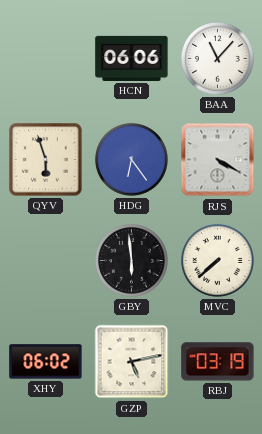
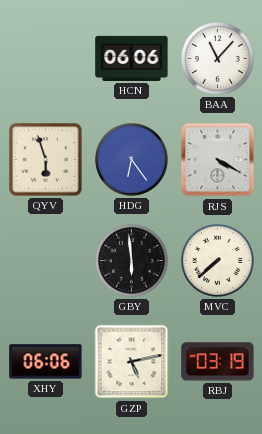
XHY: 06:02 -> 06:06 (46, 362)
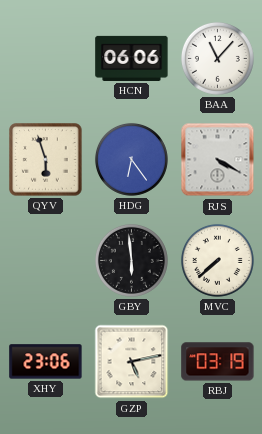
XHY: 06:06 -> 23:06 (46, 362)
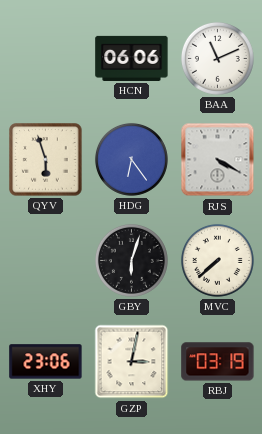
BAA: 11:07 -> 11:11 (217, 58)
GBY: 5:59 -> 6:03 (131, 260)
GZP: 5:13 -> 3:02 (132, 362)
